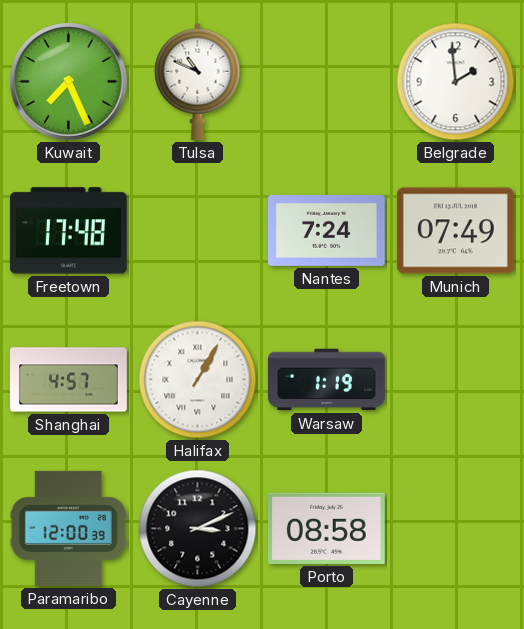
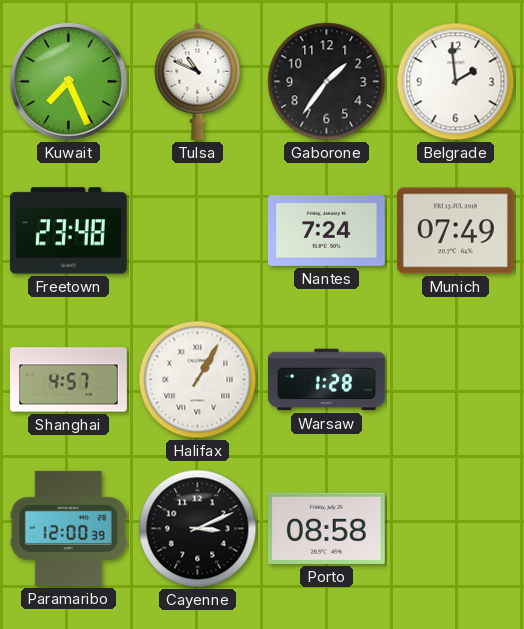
Gaborone: none -> 1:36 (327, 82)
Freetown: 17:48 -> 23:48 (68, 231)
Warsaw: 1:19 -> 1:28 (326, 380)
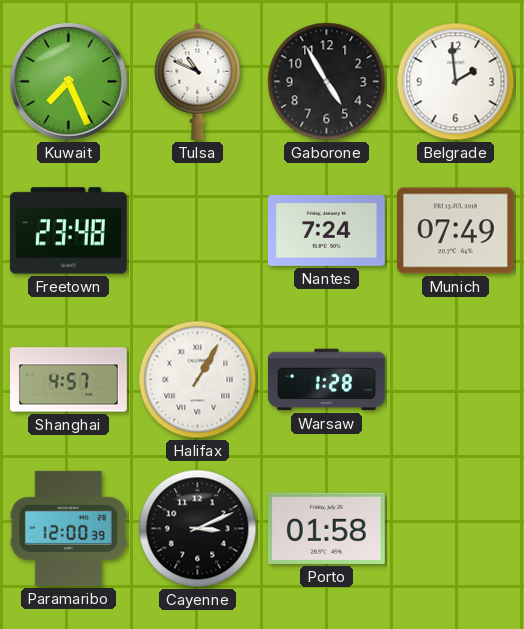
Gaborone: 1:36 -> 4:55 (327, 82)
Porto: 08:58 -> 01:58 (326, 528)
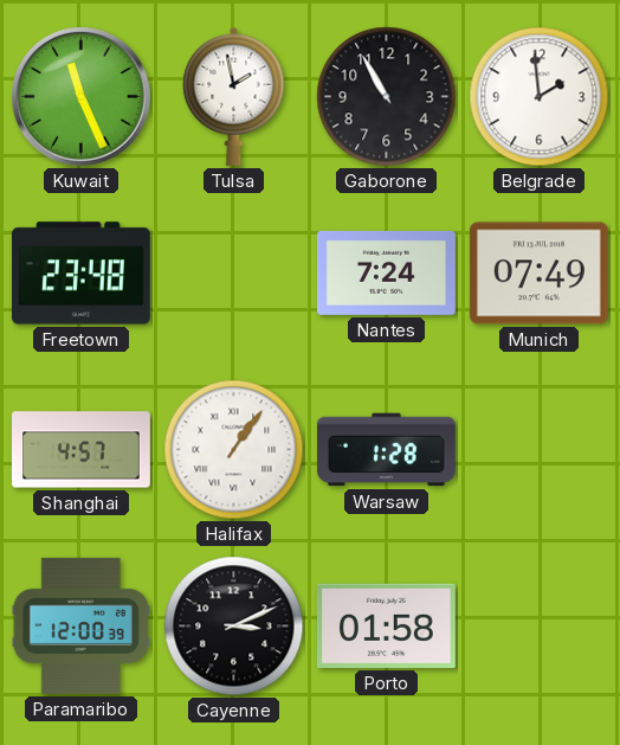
Kuwait: 7:26 -> 11:26 (82, 97)
Tulsa: 10:49 -> 1:58 (234, 96)
Gaborone: 4:55 -> 10:55 (387, 97)
Halifax: 1:05 -> 1:06 (234, 450)
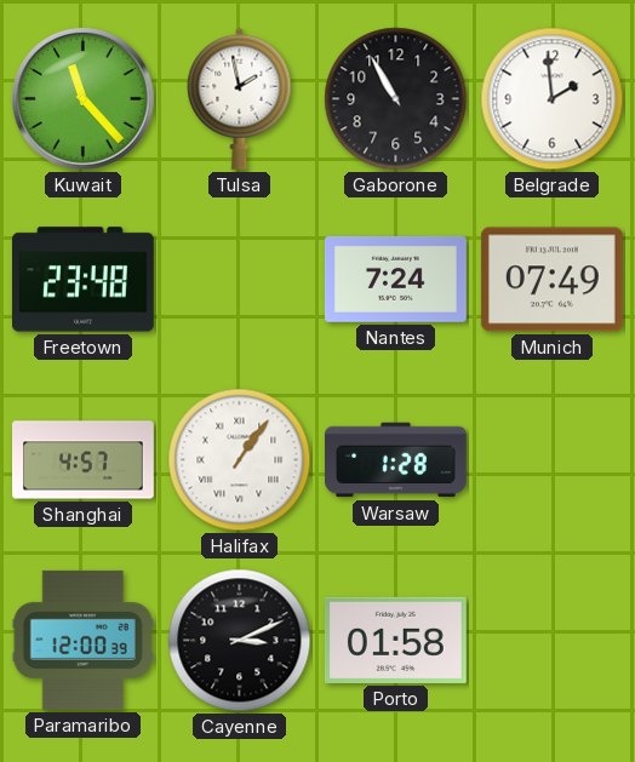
Kuwait: 11:26 -> 11:23 (84, 99)
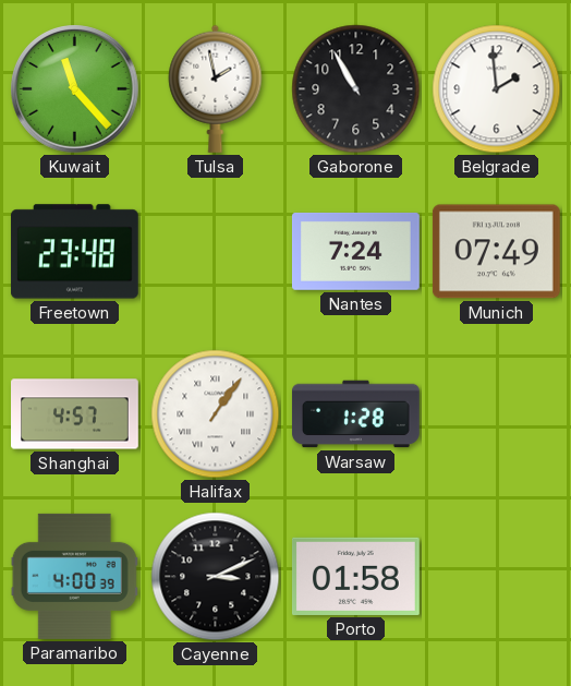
Paramaribo: 12:00 -> 4:00 (74, 576)
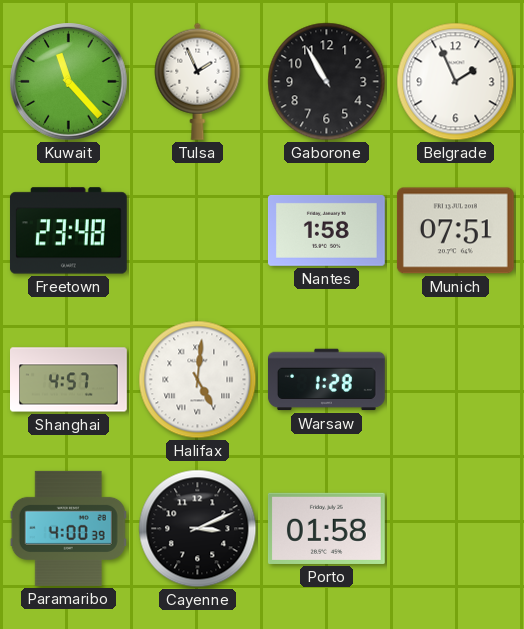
Tulsa: 1:58 -> 1:56 (198, 81)
Belgrade: 1:59 -> 1:56 (456, 82)
Nantes: 7:24 -> 1:58 (326, 230)
Munich: 07:49 -> 07:51 (455, 231)
Halifax: 1:06 -> 5:01 (198, 380)
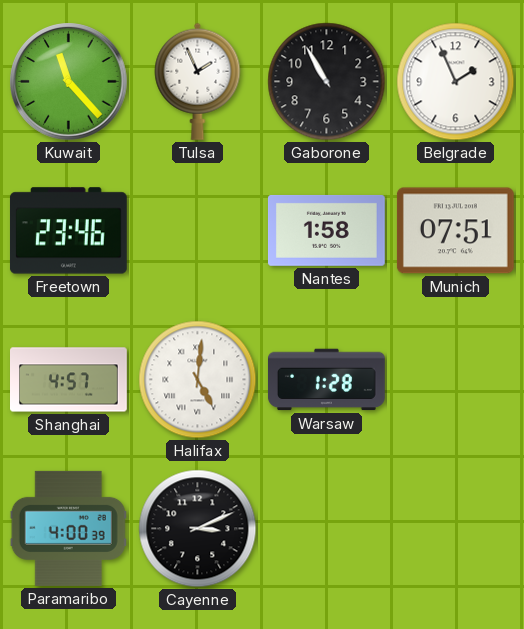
Freetown: 23:48 -> 23:46 (68, 231)
Porto: 01:58 -> none (326, 528)
